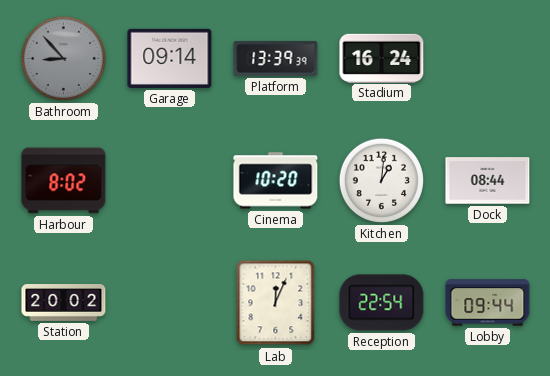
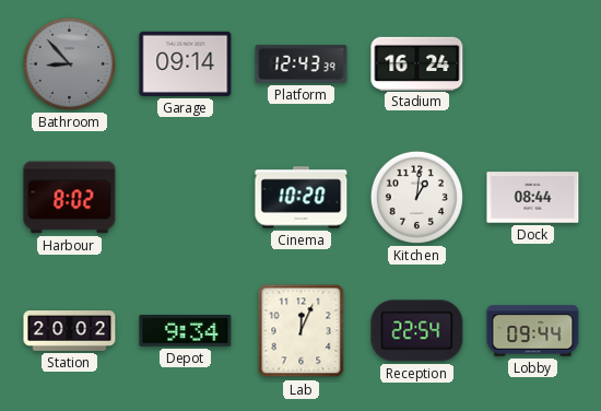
Platform: 13:39 -> 12:43 (302, 63)
Depot: none -> 9:34 (186, 331)
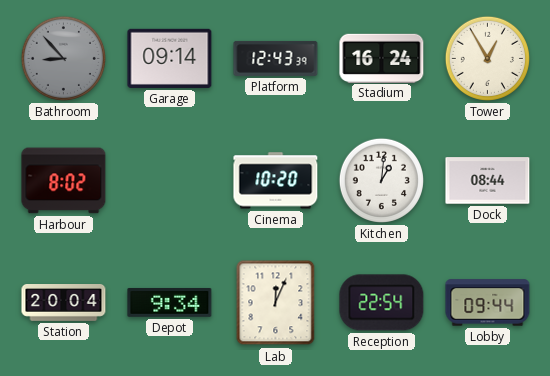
Tower: none -> 12:55 (487, 58)
Station: 20:02 -> 20:04 (64, 303)
